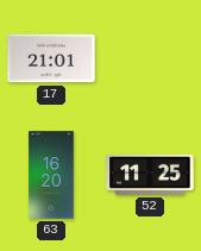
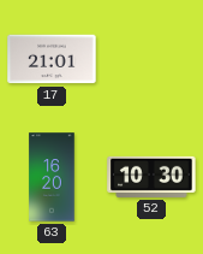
52: 11:25 -> 10:30 (151, 177)
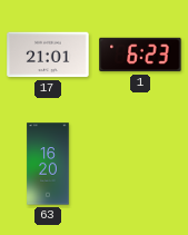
1: none -> 6:23 (140, 55)
52: 10:30 -> none (151, 177)
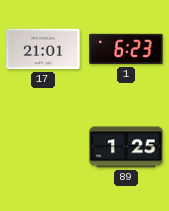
63: 16:20 -> none (48, 164)
89: none -> 1:25 (126, 147)
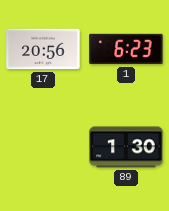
17: 21:01 -> 20:56 (43, 49)
89: 1:25 -> 1:30 (126, 147)
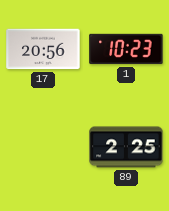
1: 6:23 -> 10:23 (126, 49)
89: 1:30 -> 2:25 (126, 147)
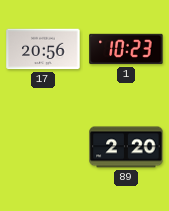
89: 2:25 -> 2:20 (126, 147)
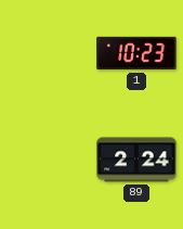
17: 20:56 -> none (43, 49)
89: 2:20 -> 2:24 (136, 160)
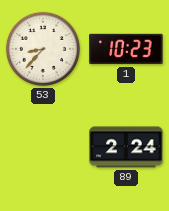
53: none -> 8:37 (43, 49)
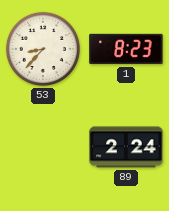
1: 10:23 -> 8:23 (126, 49)
